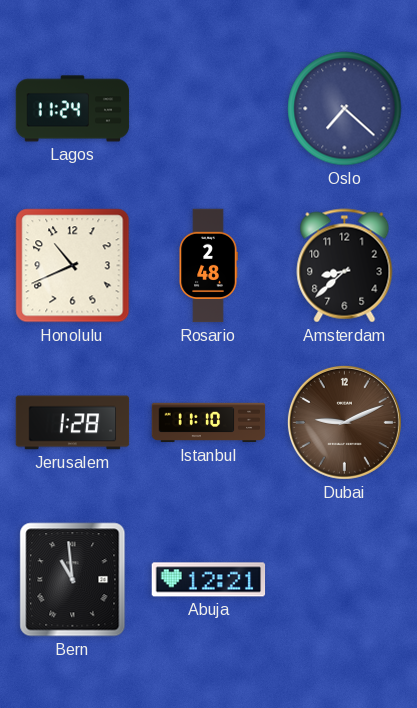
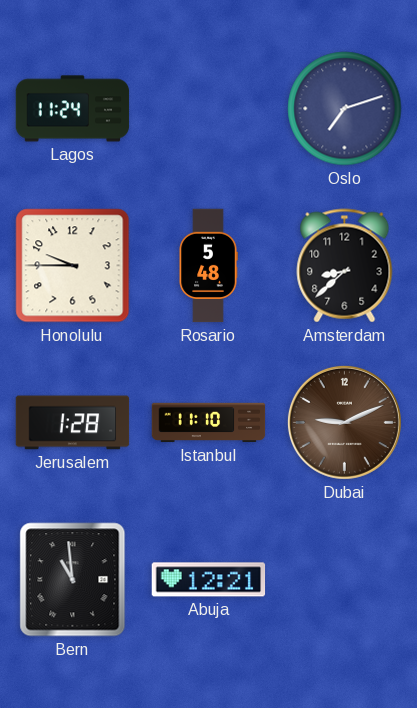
Oslo: 7:22 -> 7:12 (345, 109)
Honolulu: 10:41 -> 9:45 (73, 266)
Rosario: 2:48 -> 5:48 (208, 266)
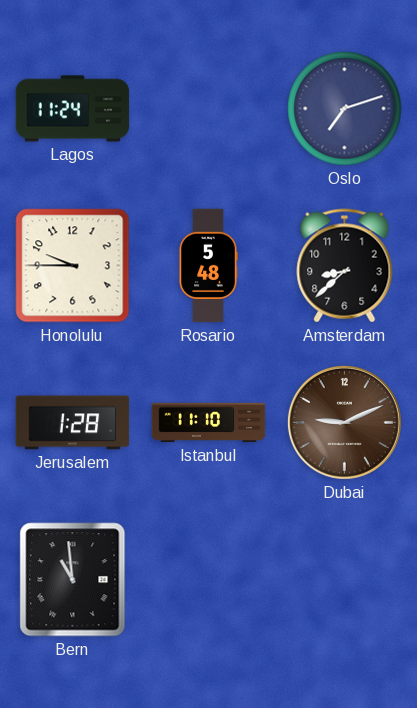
Abuja: 12:21 -> none (209, 580)
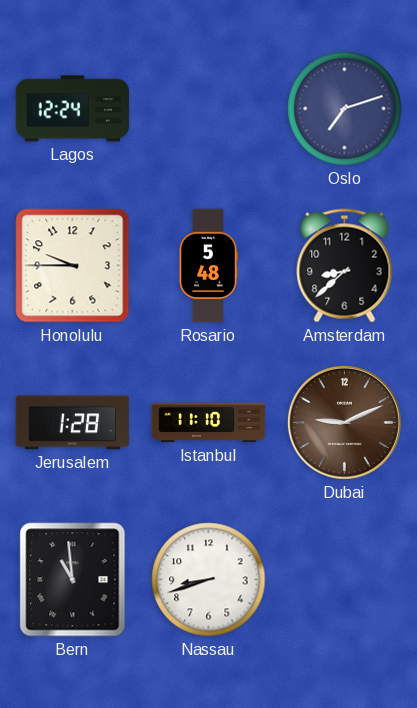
Lagos: 11:24 -> 12:24 (73, 109)
Nassau: none -> 8:42 (209, 580)
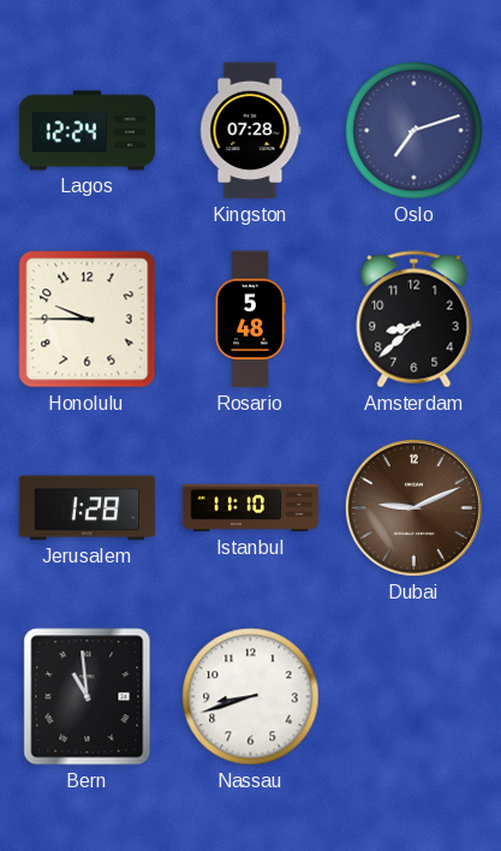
Kingston: none -> 07:28 (251, 131)
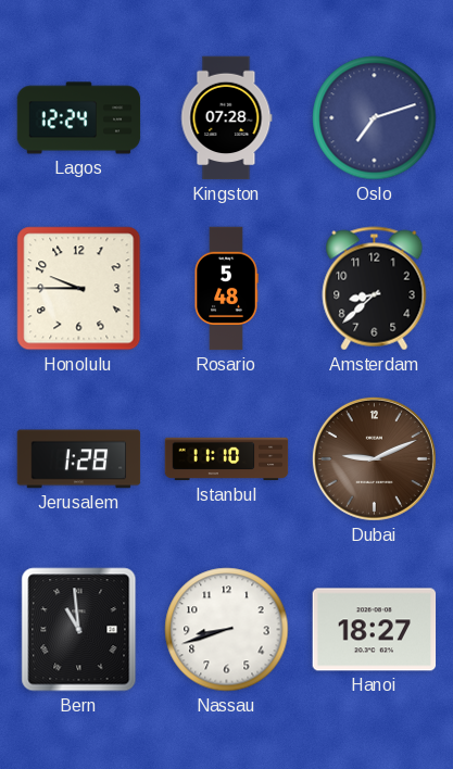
Hanoi: none -> 18:27 (375, 630)
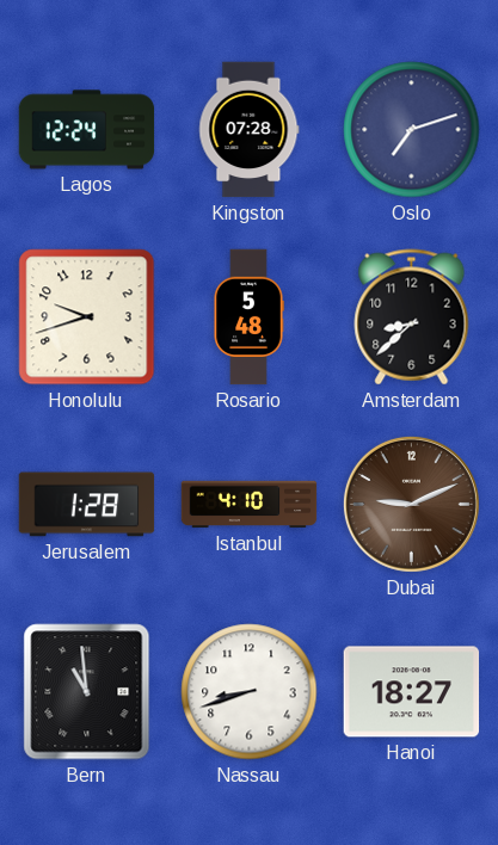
Honolulu: 9:45 -> 9:42 (87, 317)
Istanbul: 11:10 -> 4:10 (250, 505)
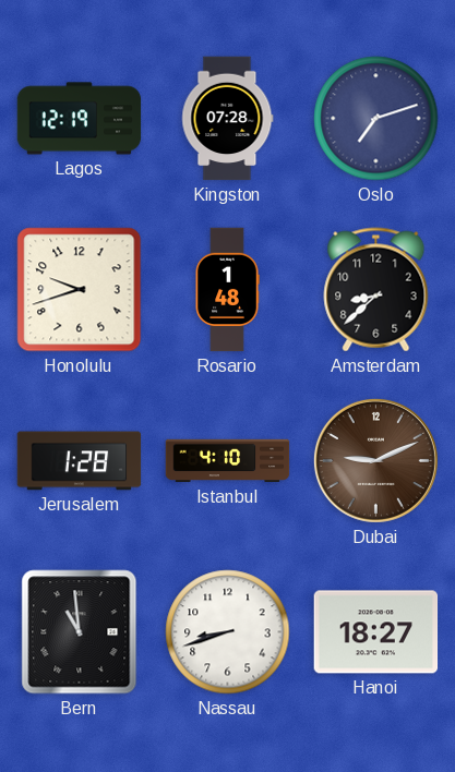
Lagos: 12:24 -> 12:19 (80, 119)
Rosario: 5:48 -> 1:48 (227, 290)
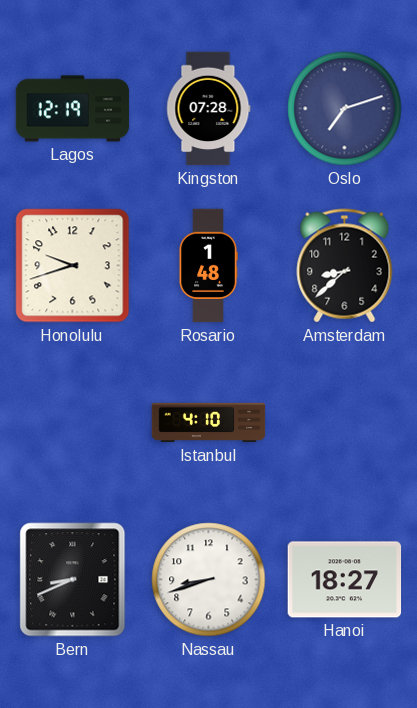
Jerusalem: 1:28 -> none (80, 461)
Dubai: 9:11 -> none (375, 460)
Bern: 10:59 -> 8:41 (73, 580)
